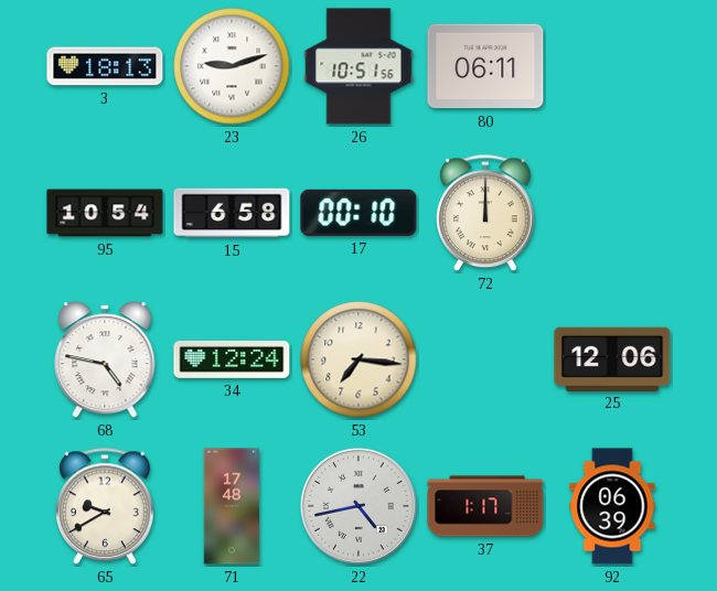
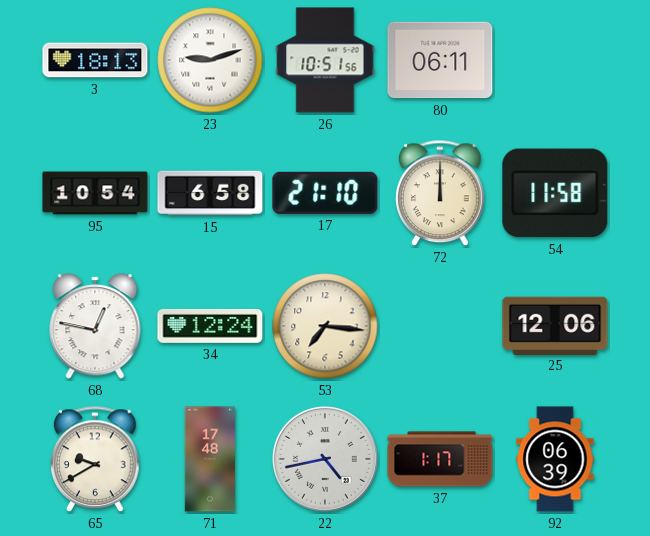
17: 00:10 -> 21:10 (325, 193)
54: none -> 11:58 (555, 193)
68: 4:47 -> 12:47 (95, 326)
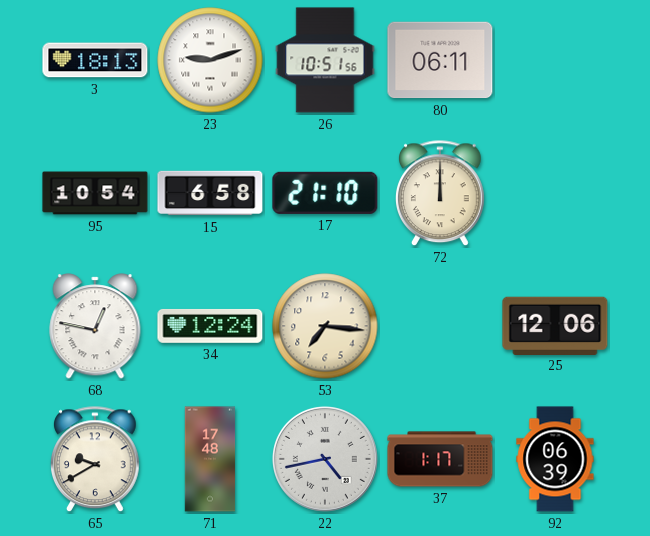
54: 11:58 -> none (555, 193)
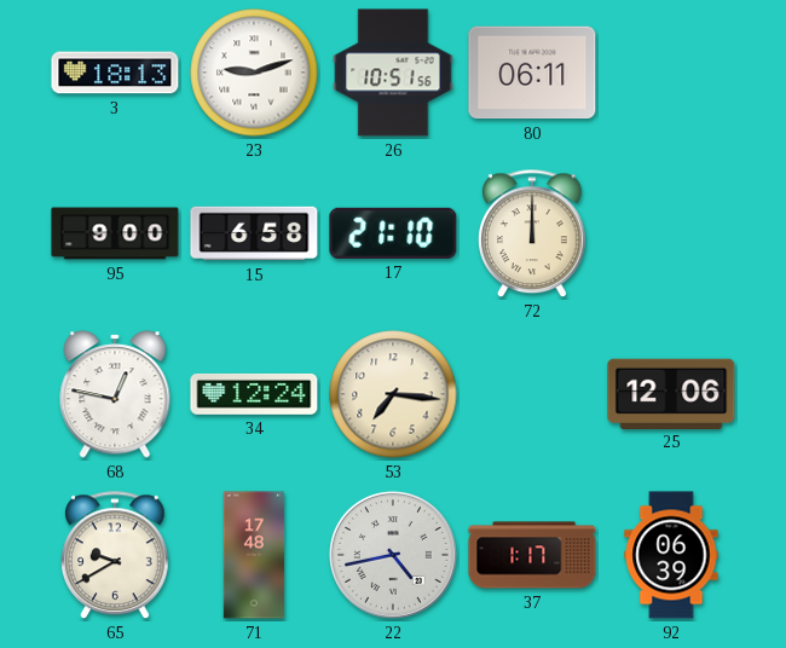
95: 10:54 -> 9:00 (115, 233)
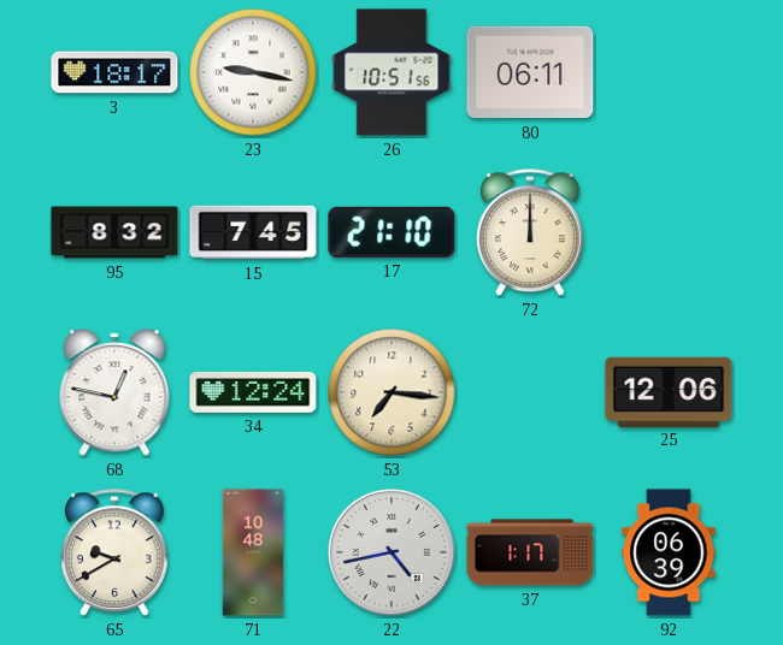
3: 18:13 -> 18:17 (114, 72)
23: 9:12 -> 9:17 (253, 72)
95: 9:00 -> 8:32 (114, 232)
15: 6:58 -> 7:45 (253, 232)
71: 17:48 -> 10:48 (253, 552)
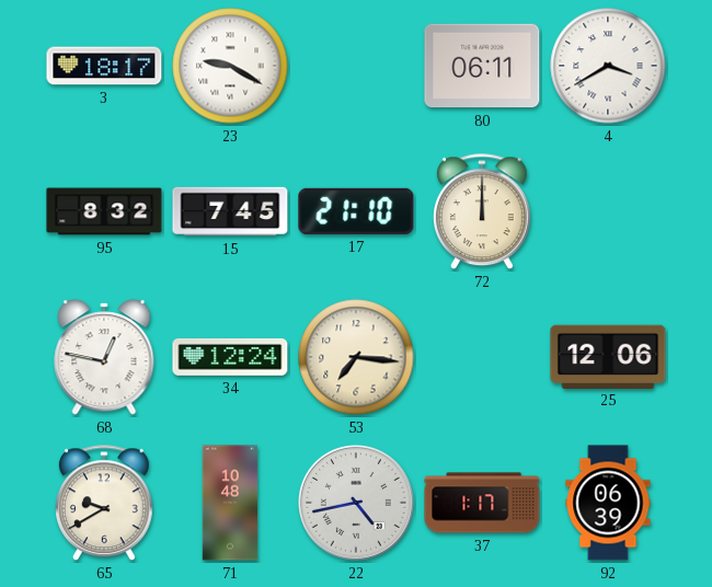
23: 9:17 -> 9:20 (230, 66)
26: 10:51 -> none (391, 72)
4: none -> 3:40 (608, 66)
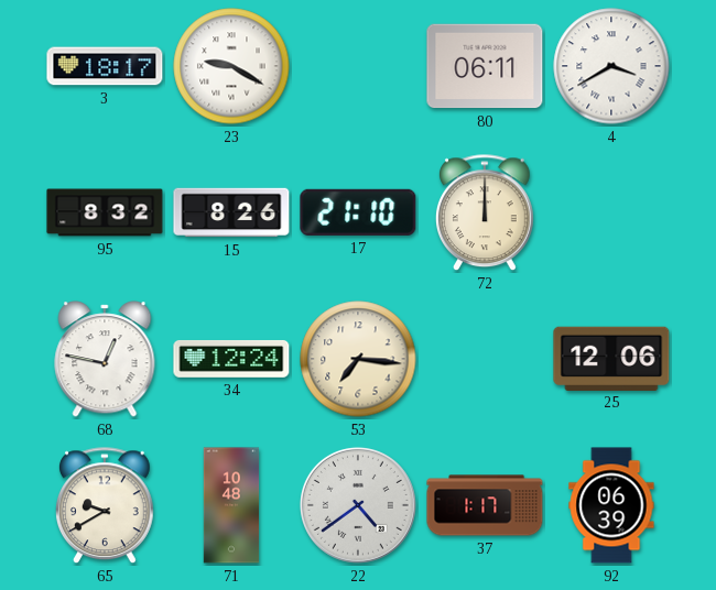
15: 7:45 -> 8:26 (231, 212)
22: 4:43 -> 4:39 (358, 505)
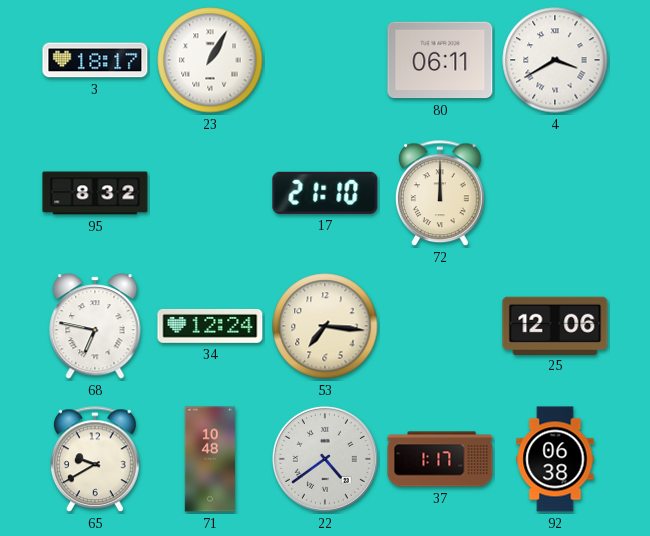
23: 9:20 -> 1:05 (210, 60)
15: 8:26 -> none (231, 212)
68: 12:47 -> 6:47 (95, 326)
92: 06:39 -> 06:38 (555, 459)
